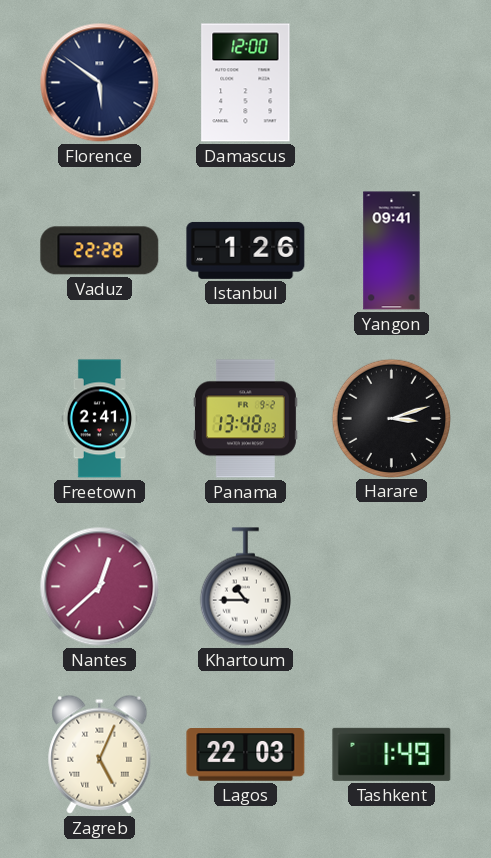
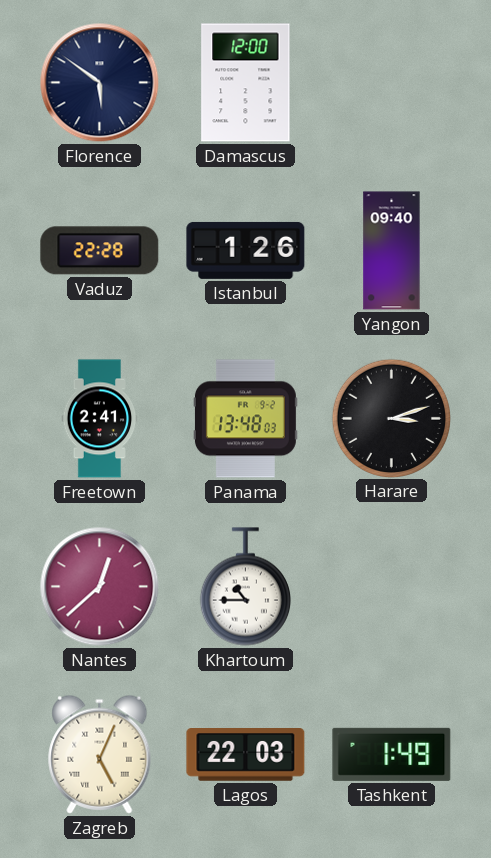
Yangon: 09:41 -> 09:40 (392, 251)
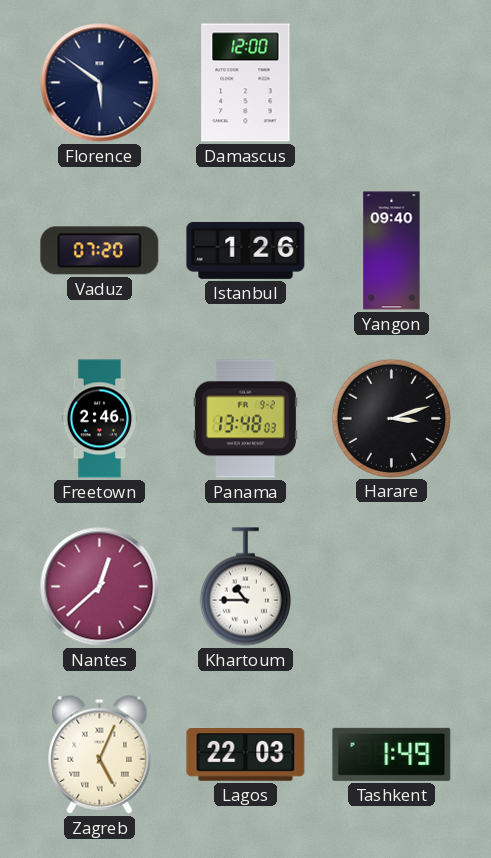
Vaduz: 22:28 -> 07:20 (100, 251)
Freetown: 2:41 -> 2:46 (100, 419)
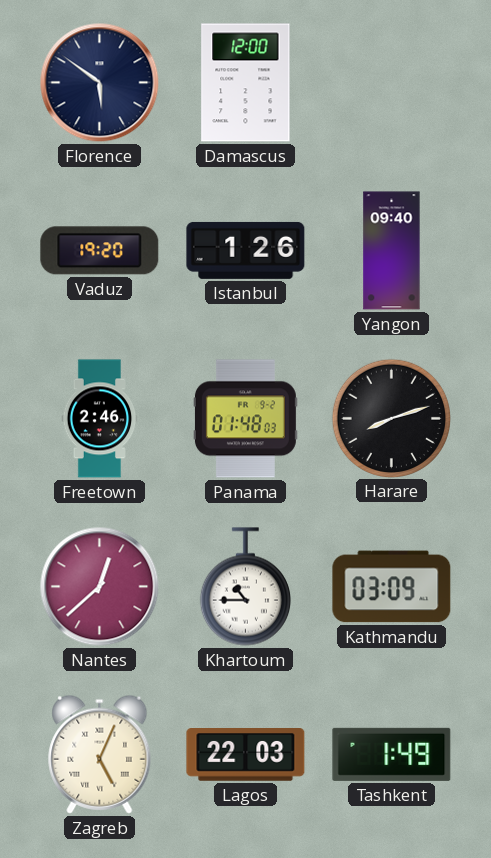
Vaduz: 07:20 -> 19:20 (100, 251)
Panama: 13:48 -> 01:48 (245, 419)
Harare: 3:12 -> 8:12 (391, 418)
Kathmandu: none -> 03:09 (392, 587)
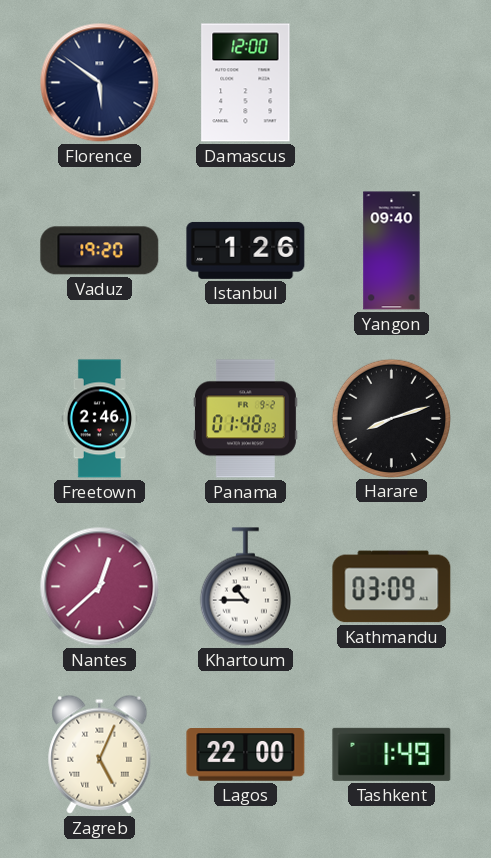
Lagos: 22:03 -> 22:00 (246, 755)
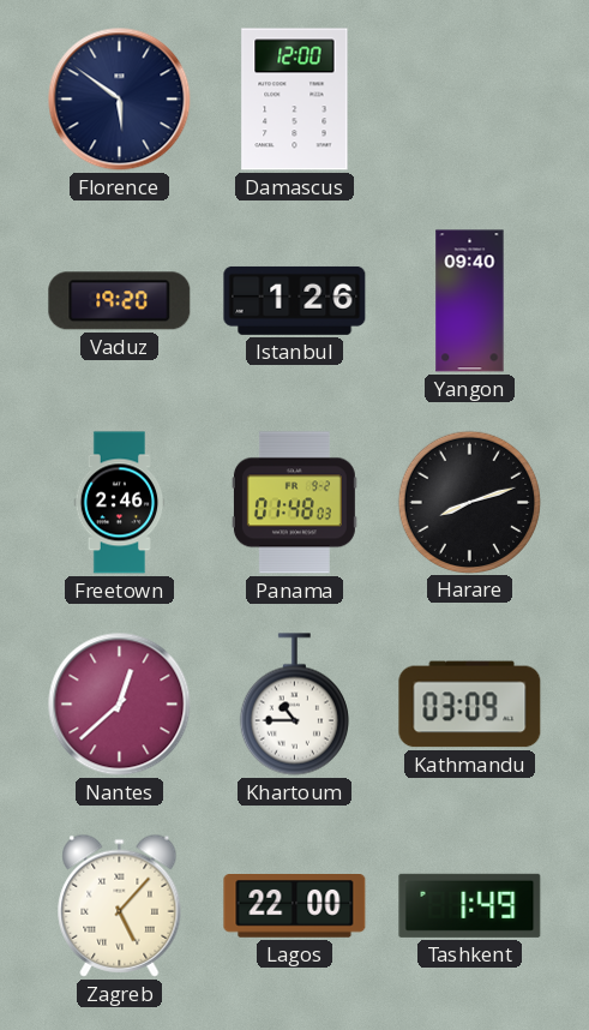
Zagreb: 5:04 -> 5:07 (120, 905)
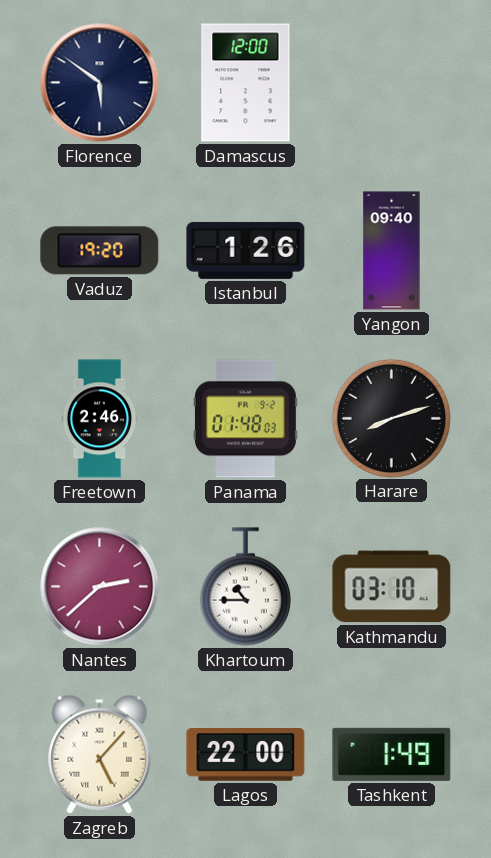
Nantes: 12:38 -> 2:38 (100, 587)
Kathmandu: 03:09 -> 03:10 (392, 587)
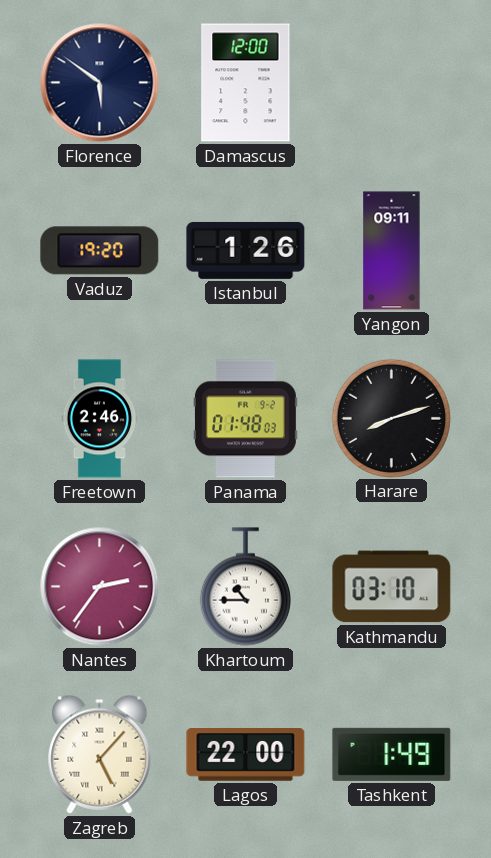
Yangon: 09:40 -> 09:11 (392, 251)
Nantes: 2:38 -> 2:36 (100, 587)
